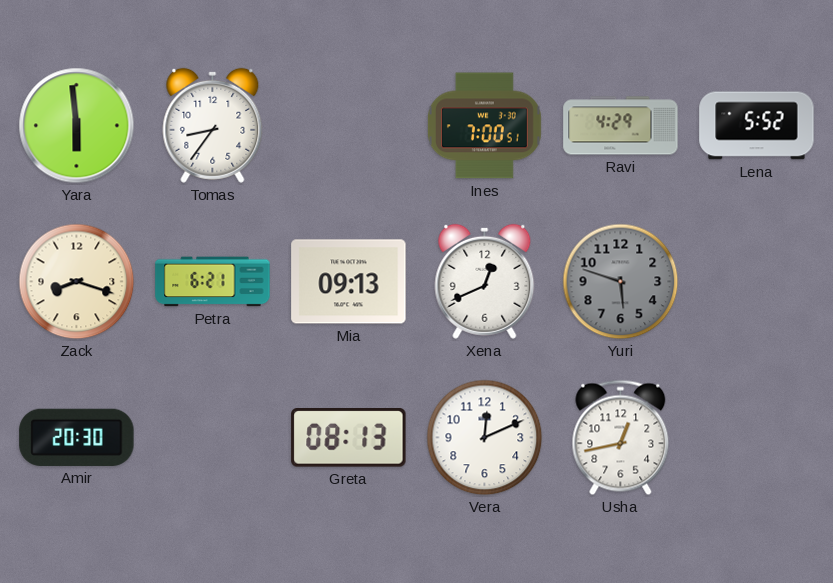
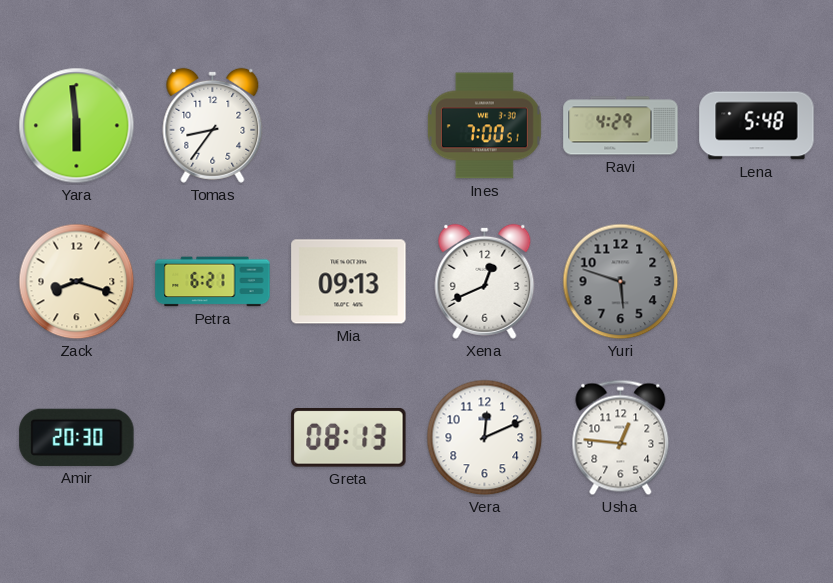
Lena: 5:52 -> 5:48 (757, 126)
Usha: 12:43 -> 12:46 (621, 438)
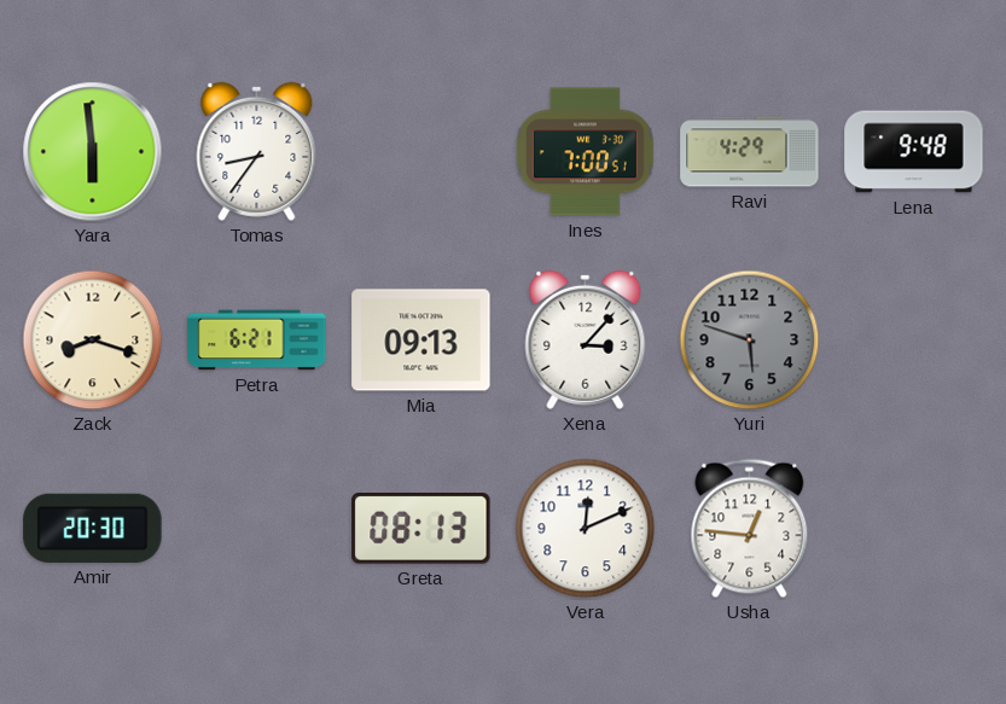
Lena: 5:48 -> 9:48 (914, 152)
Xena: 12:41 -> 3:07 (586, 339)
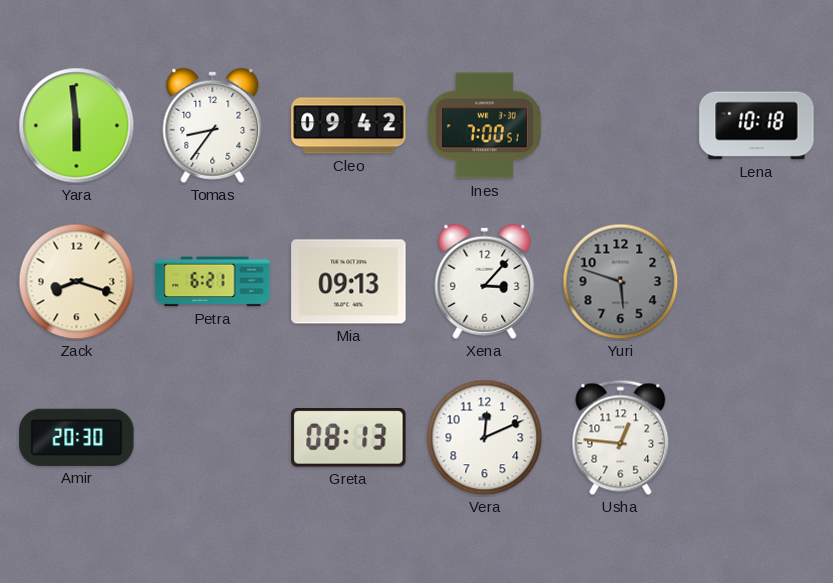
Cleo: none -> 09:42 (349, 126)
Ravi: 4:29 -> none (750, 152)
Lena: 9:48 -> 10:18 (757, 126)
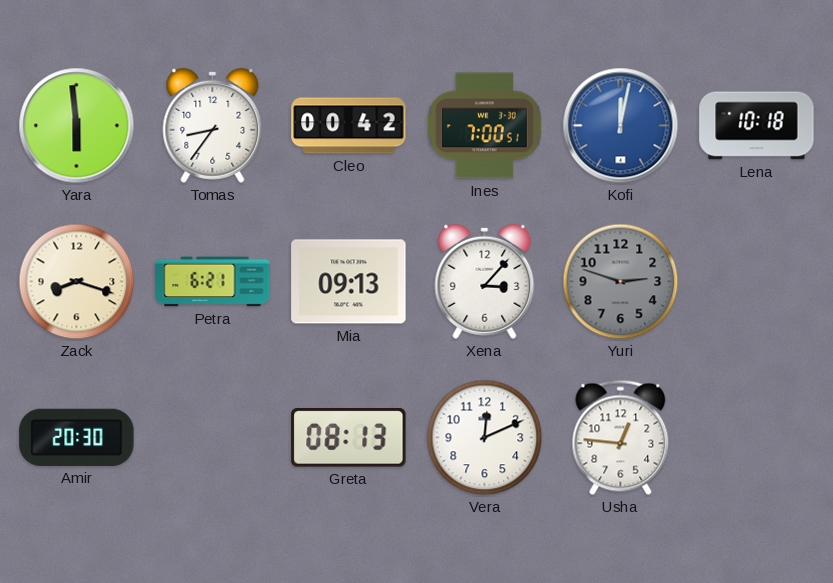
Cleo: 09:42 -> 00:42 (349, 126)
Kofi: none -> 12:02 (621, 126)
Yuri: 5:48 -> 2:48 (621, 282)
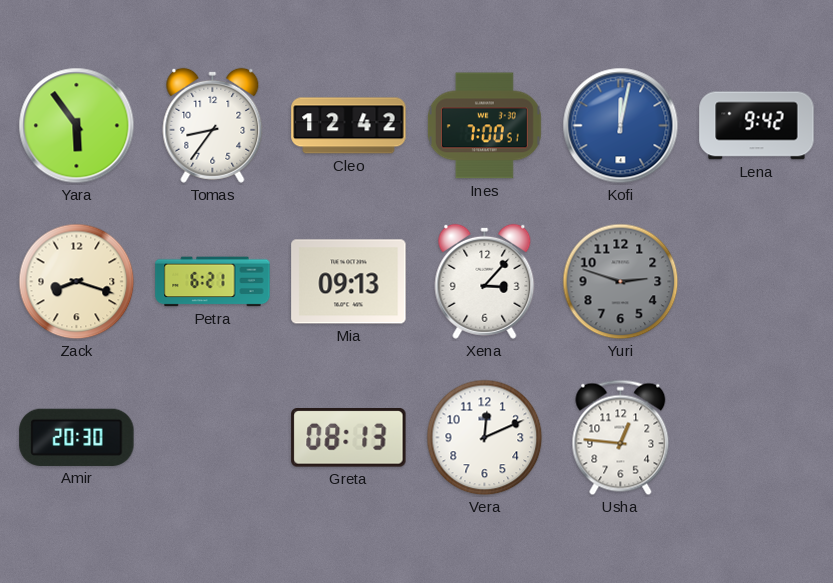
Yara: 5:59 -> 5:54 (77, 126)
Cleo: 00:42 -> 12:42 (349, 126)
Lena: 10:18 -> 9:42 (757, 126)
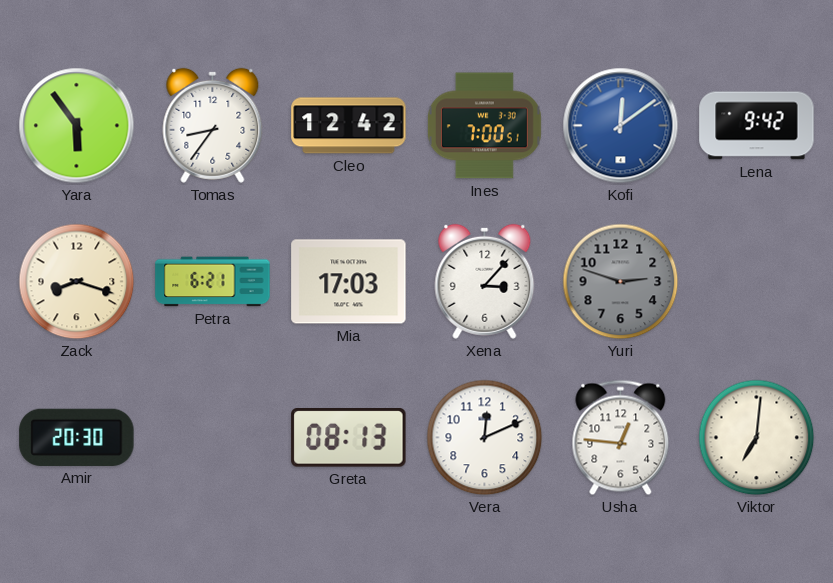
Kofi: 12:02 -> 12:09 (621, 126)
Mia: 09:13 -> 17:03 (349, 282)
Viktor: none -> 7:01 (757, 438)
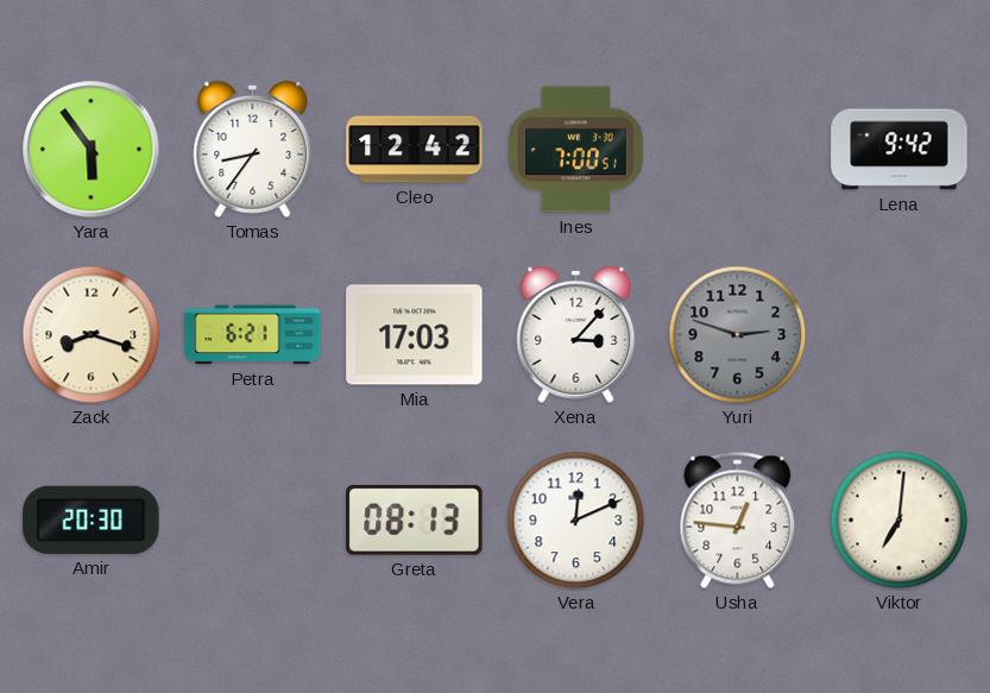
Kofi: 12:09 -> none (621, 126)
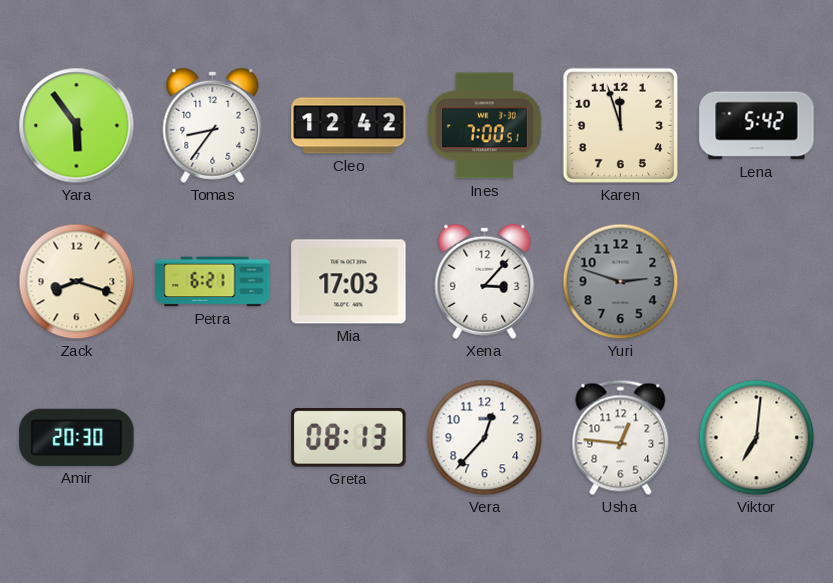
Karen: none -> 11:57 (621, 126)
Lena: 9:42 -> 5:42 (757, 126)
Vera: 12:11 -> 12:37 (485, 438)
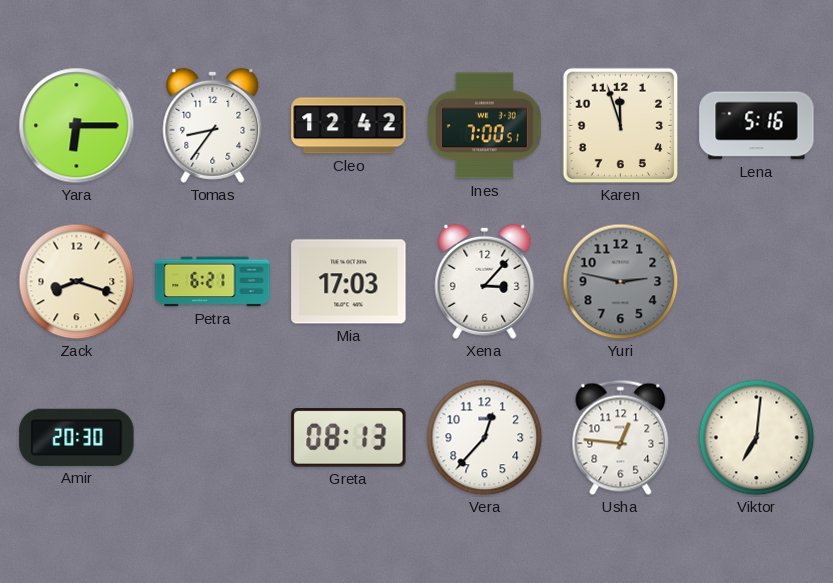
Yara: 5:54 -> 6:15 (77, 126)
Lena: 5:42 -> 5:16 (757, 126)
Yuri: 2:48 -> 2:47 (621, 282)
